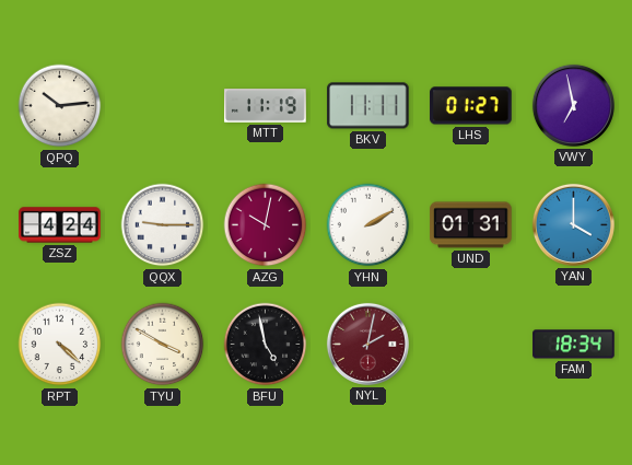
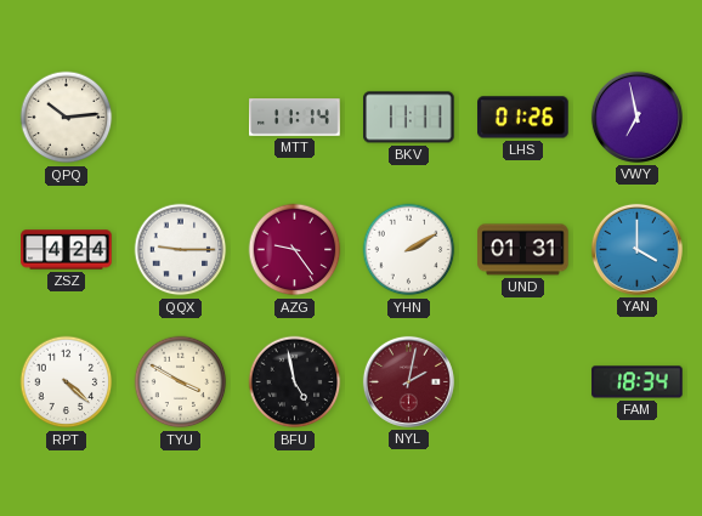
MTT: 11:19 -> 11:14 (295, 118)
LHS: 01:27 -> 01:26 (523, 118)
AZG: 10:02 -> 9:24 (295, 250)
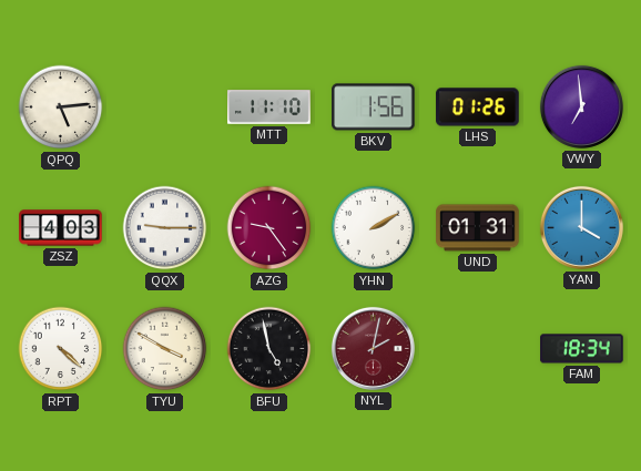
QPQ: 10:14 -> 5:14 (61, 107)
MTT: 11:14 -> 11:10 (269, 107)
BKV: 11:11 -> 1:56 (374, 107)
VWY: 6:58 -> 6:59 (581, 106)
ZSZ: 4:24 -> 4:03 (61, 228)
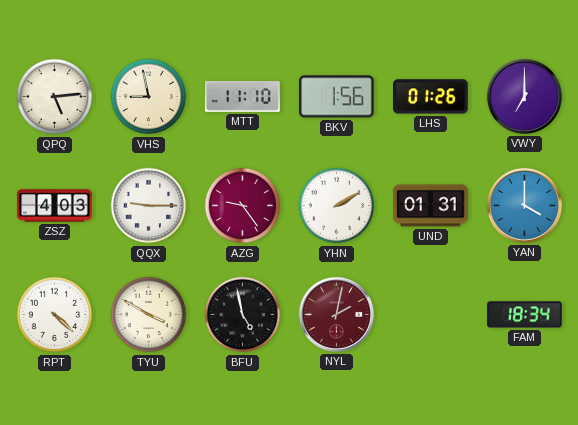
VHS: none -> 8:58 (149, 97)
VWY: 6:59 -> 7:00 (524, 96)
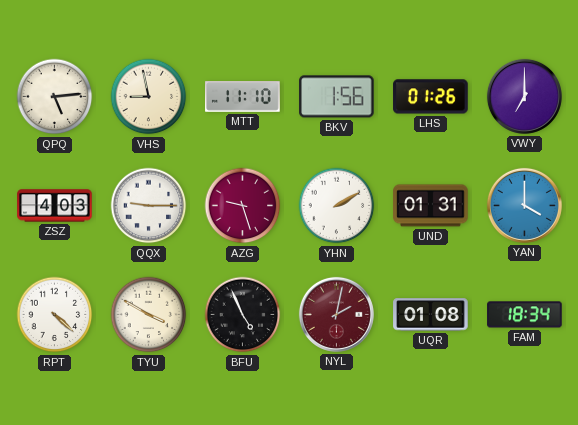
AZG: 9:24 -> 9:27 (243, 206)
BFU: 4:58 -> 4:56 (243, 315)
UQR: none -> 01:08 (431, 315)
